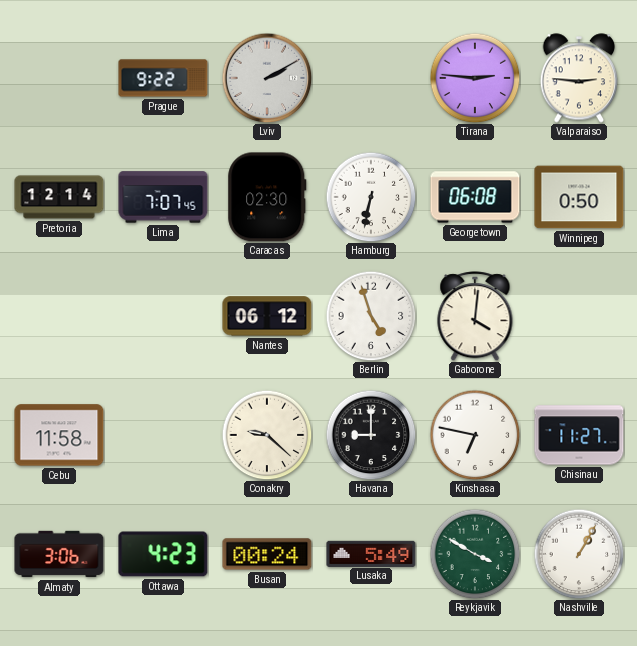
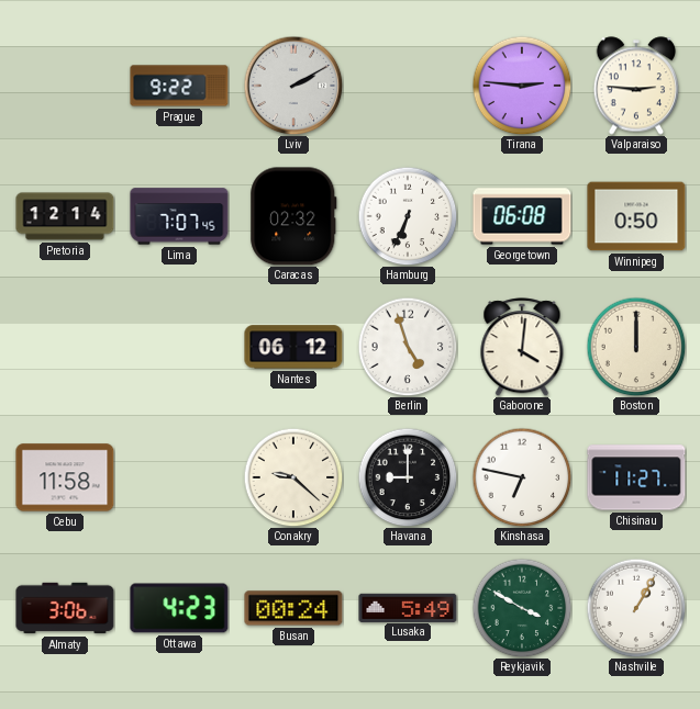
Caracas: 02:30 -> 02:32 (293, 216)
Hamburg: 6:32 -> 6:34 (408, 216)
Boston: none -> 12:00 (636, 347)
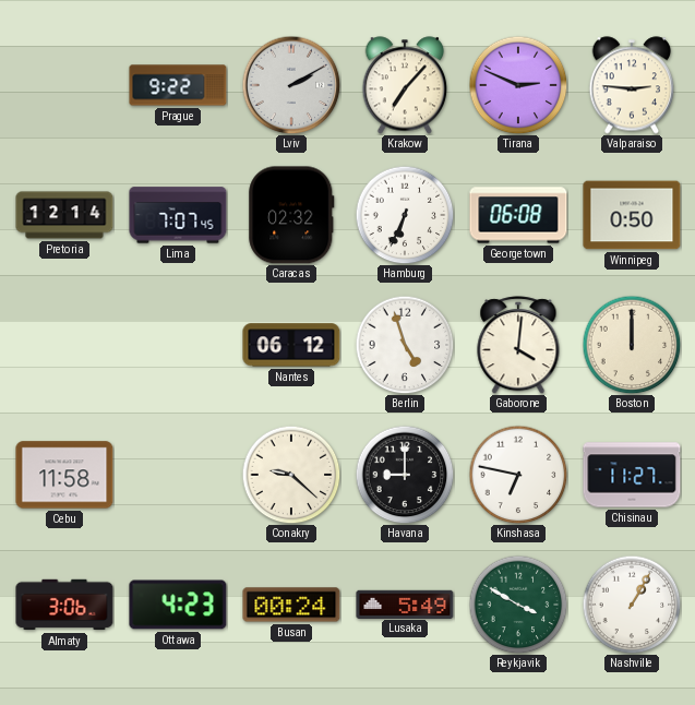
Krakow: none -> 7:07 (405, 85)
Tirana: 2:46 -> 2:49 (518, 85)
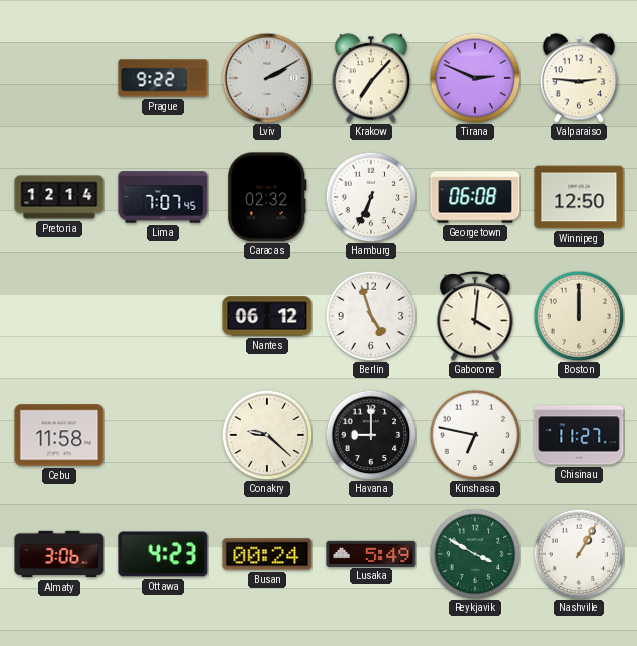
Winnipeg: 0:50 -> 12:50 (579, 197)
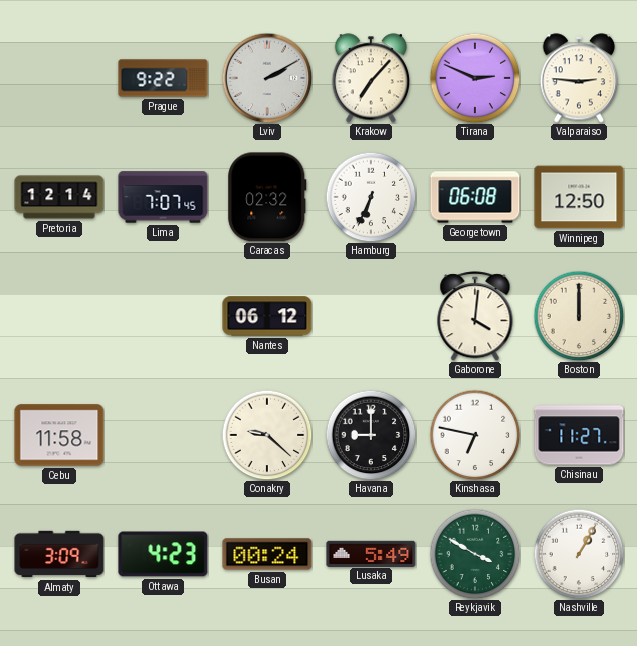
Berlin: 4:57 -> none (371, 316)
Almaty: 3:06 -> 3:09 (59, 554)
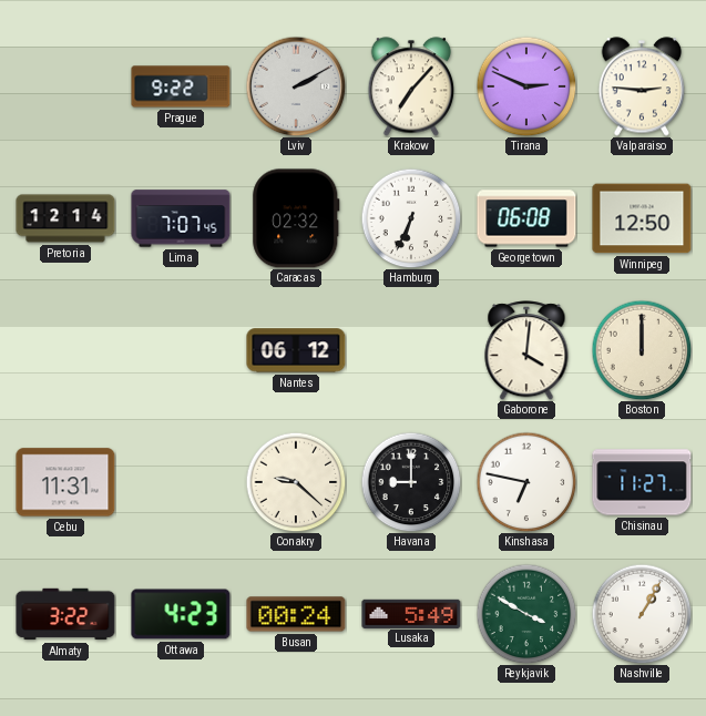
Cebu: 11:58 -> 11:31 (65, 482)
Almaty: 3:09 -> 3:22 (65, 614)
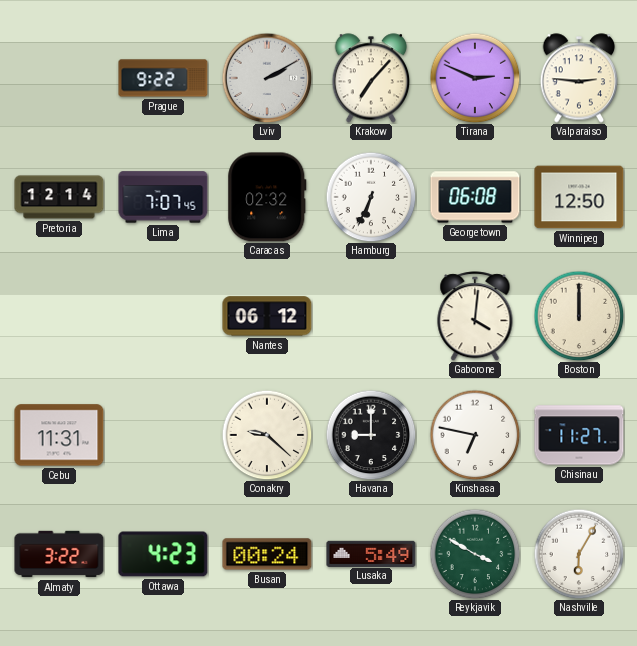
Nashville: 1:05 -> 6:05 (579, 554)
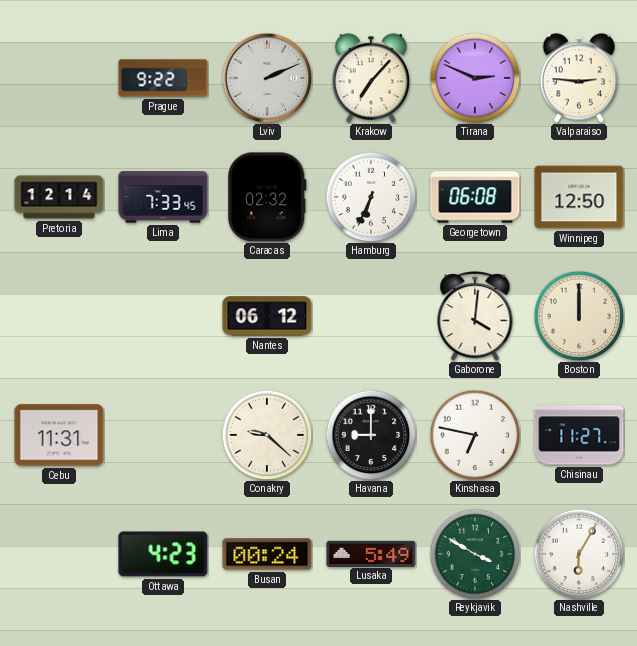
Lviv: 2:10 -> 2:11 (267, 78)
Lima: 7:07 -> 7:33 (163, 197)
Almaty: 3:22 -> none (59, 554)
